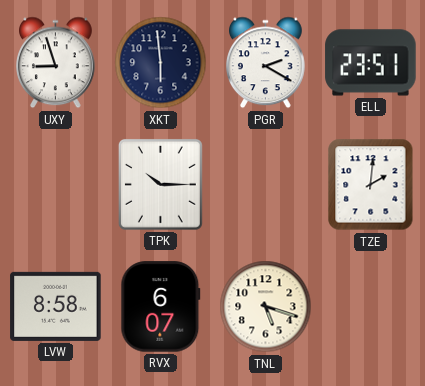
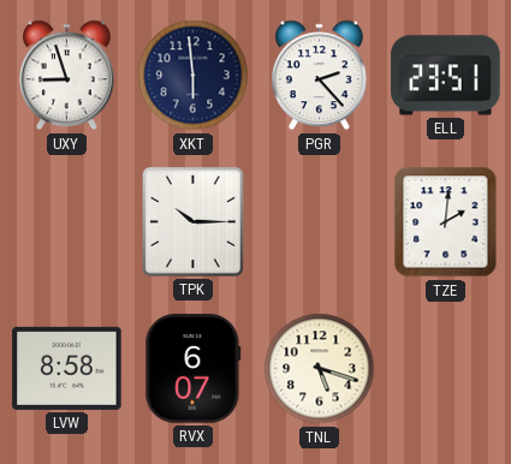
PGR: 2:20 -> 2:23 (320, 76)
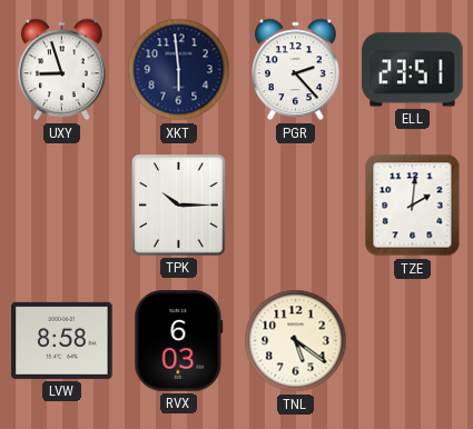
RVX: 6:07 -> 6:03 (179, 341)
TNL: 5:18 -> 5:21 (296, 341)
